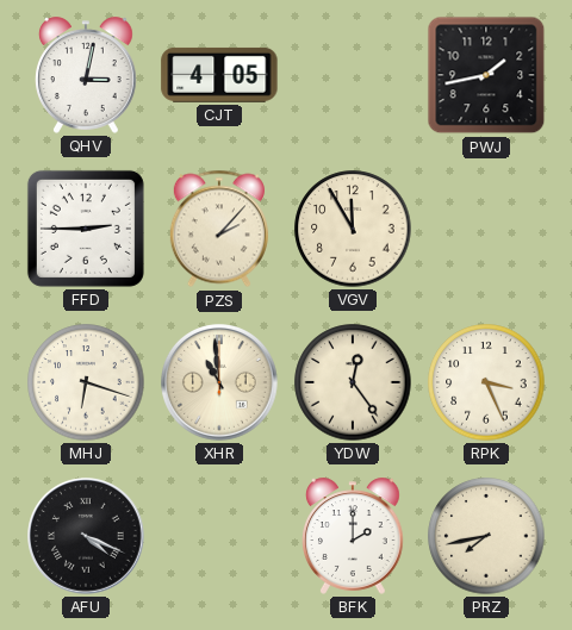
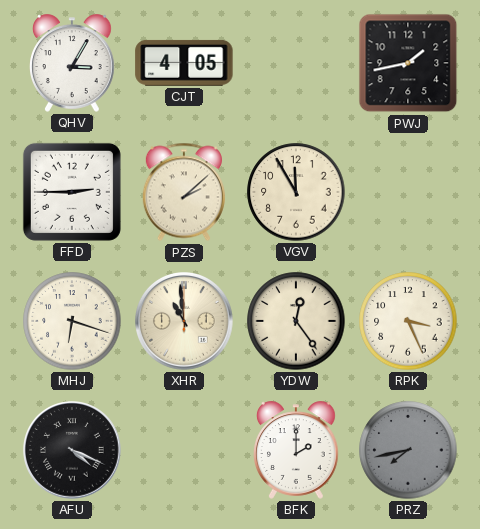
QHV: 3:02 -> 3:05 (73, 63)
PZS: 2:07 -> 2:08 (184, 192)
PRZ dial: cream -> grey (408, 450)
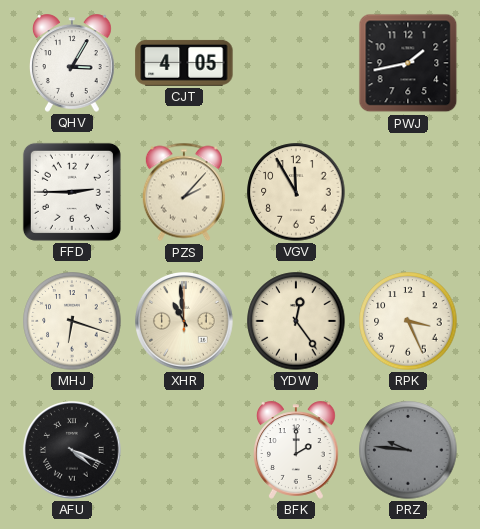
PZS: 2:08 -> 2:07 (184, 192)
PRZ: 7:43 -> 9:46 (408, 450)
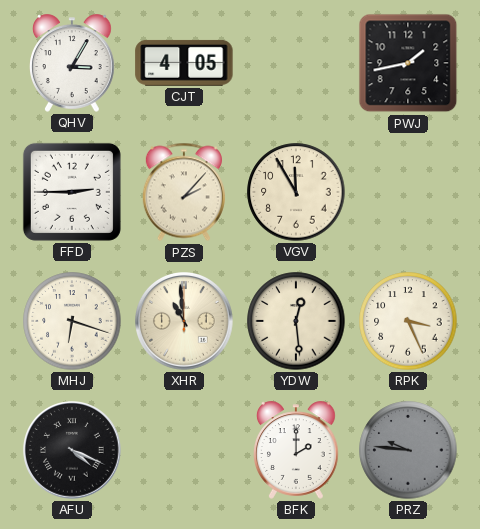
YDW: 12:24 -> 12:29 (296, 321)
